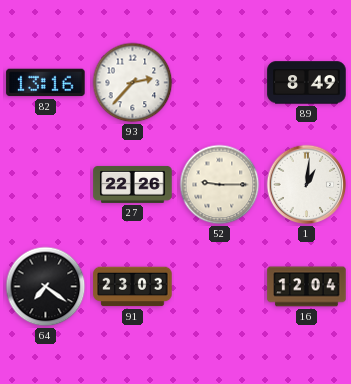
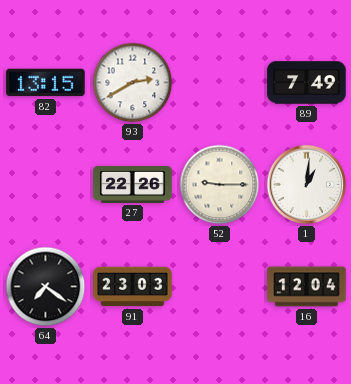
82: 13:16 -> 13:15 (46, 83)
93: 2:37 -> 2:40 (133, 83)
89: 8:49 -> 7:49 (307, 83)
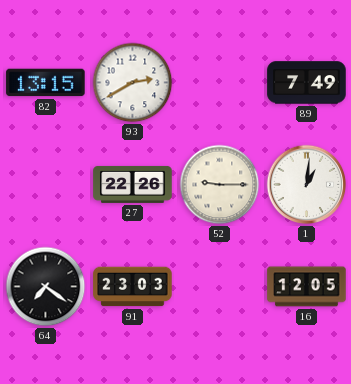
16: 12:04 -> 12:05 (307, 287)
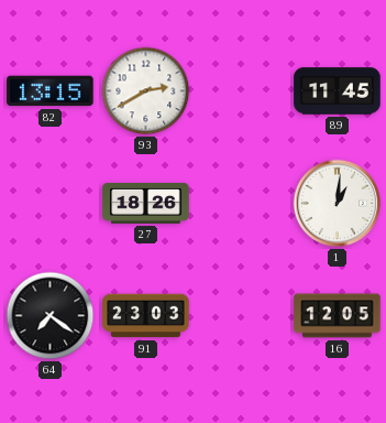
89: 7:49 -> 11:45 (338, 91)
27: 22:26 -> 18:26 (146, 203)
52: 9:15 -> none (220, 185)
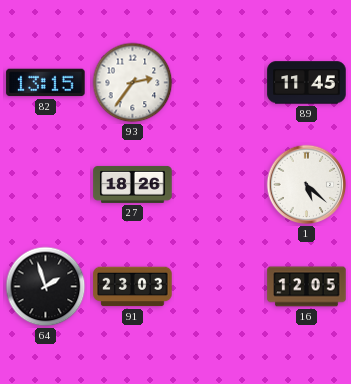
93: 2:40 -> 2:36 (133, 83)
1: 1:01 -> 5:22 (307, 185)
64: 7:21 -> 1:57 (46, 287)
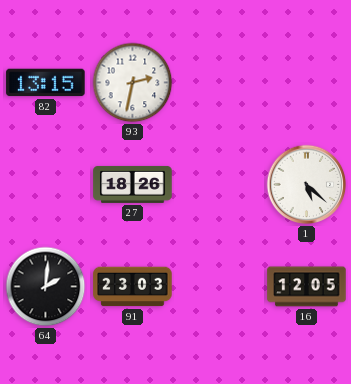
93: 2:36 -> 2:32 (133, 83)
89: 11:45 -> none (307, 83)
64: 1:57 -> 2:01 (46, 287)
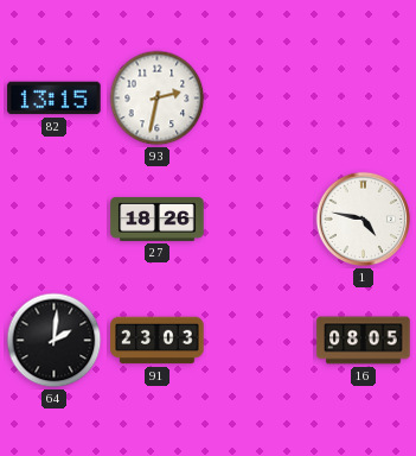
1: 5:22 -> 4:47 (364, 220)
16: 12:05 -> 08:05 (364, 341)
